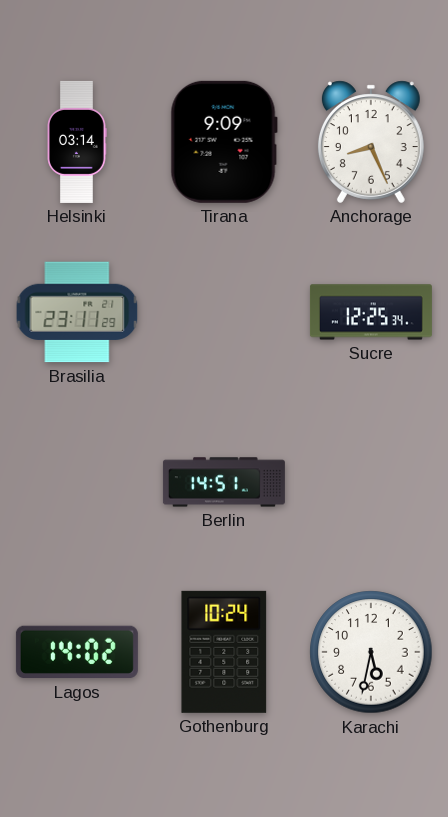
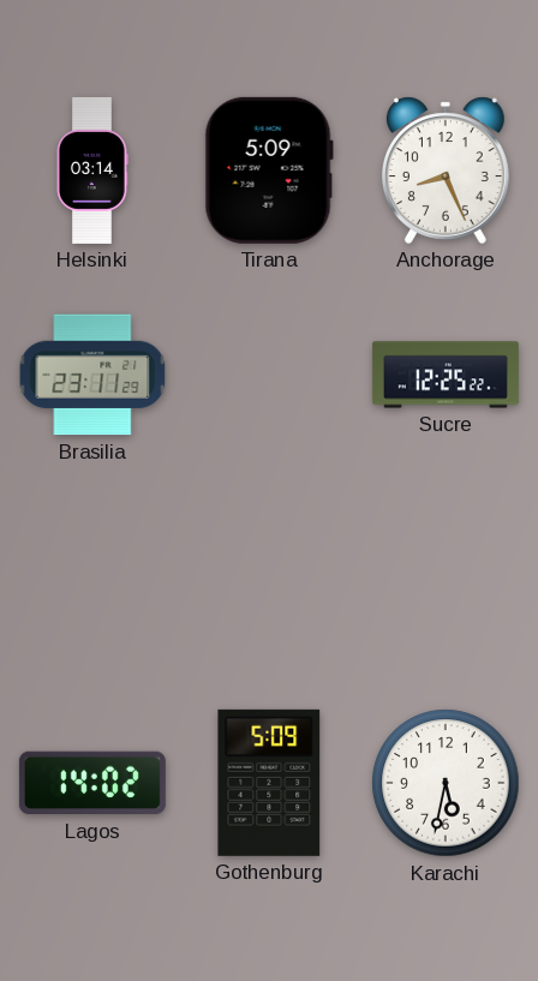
Tirana: 9:09 -> 5:09 (269, 171)
Sucre: 12:25:34 -> 12:25:22 (446, 375)
Berlin: 14:51 -> none (224, 482)
Gothenburg: 10:24 -> 5:09 (269, 783)
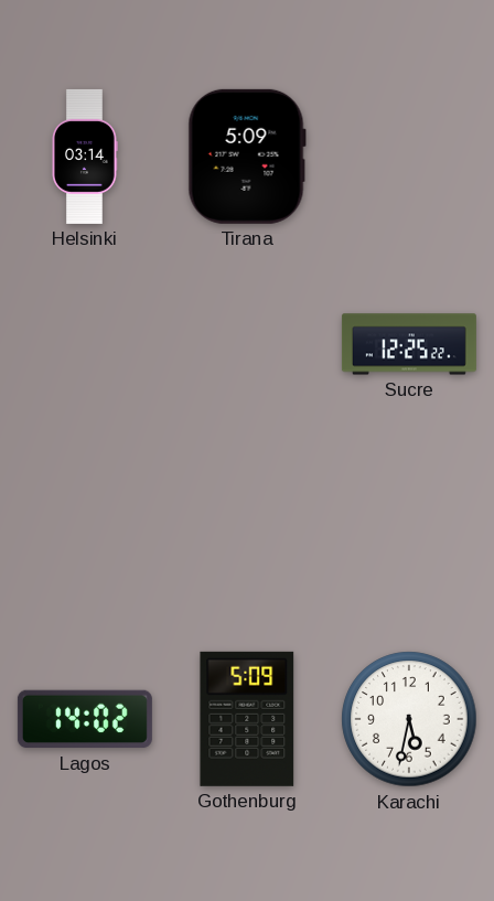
Anchorage: 8:26 -> none (446, 171)
Brasilia: 23:11 -> none (92, 375)
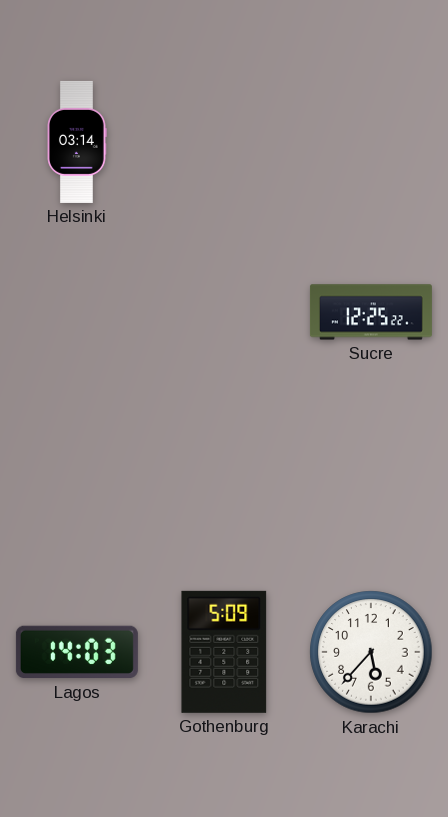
Tirana: 5:09 -> none (247, 157)
Lagos: 14:02 -> 14:03 (77, 652)
Karachi: 5:32 -> 5:37 (371, 652)
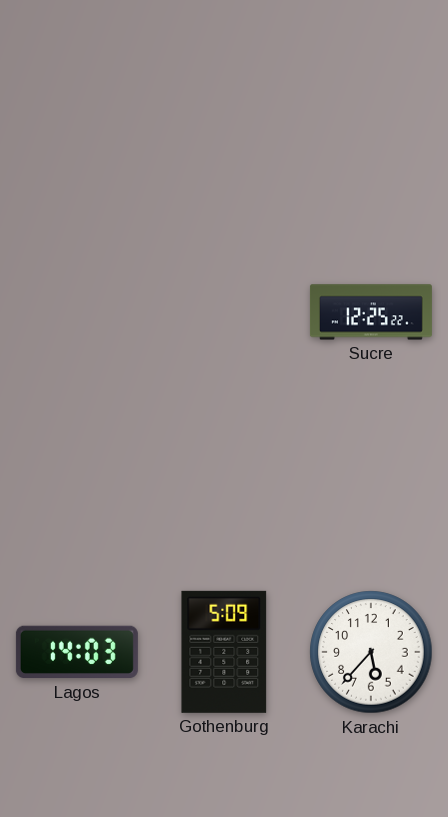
Helsinki: 03:14 -> none (77, 142)
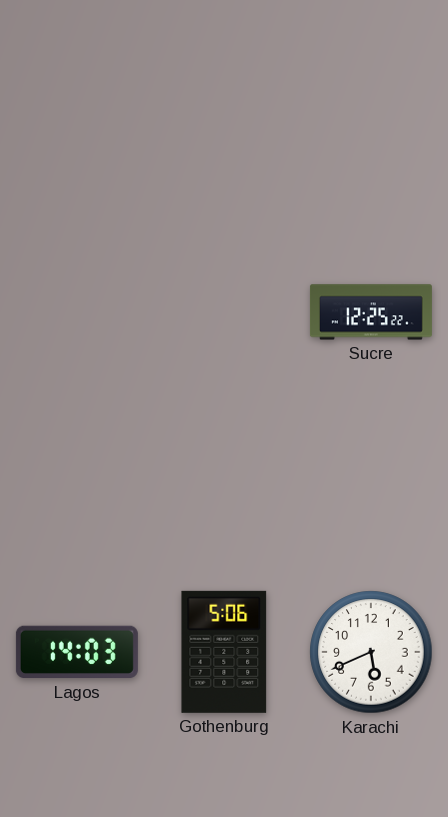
Gothenburg: 5:09 -> 5:06 (224, 652)
Karachi: 5:37 -> 5:41 (371, 652)
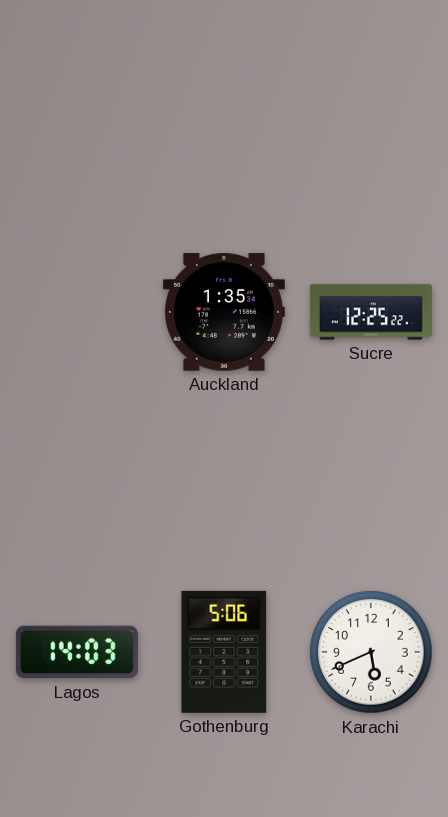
Auckland: none -> 1:35 (224, 312)
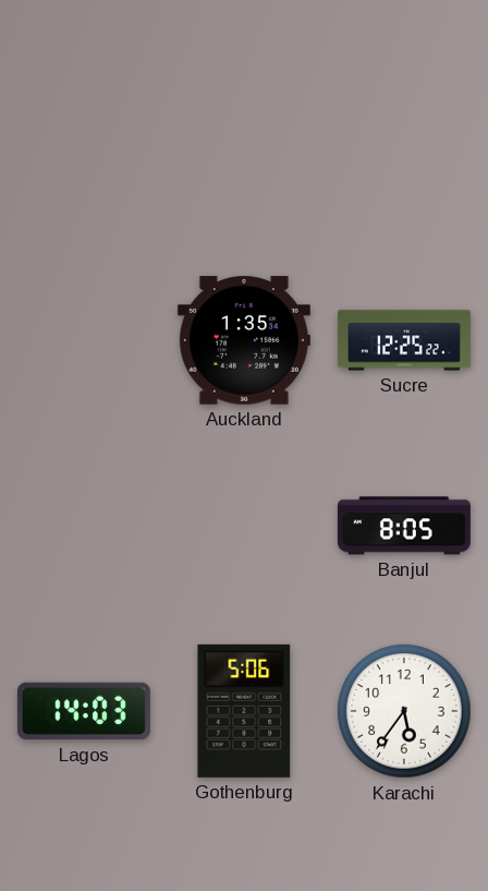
Banjul: none -> 8:05 (404, 526)
Karachi: 5:41 -> 5:36 (404, 711)
